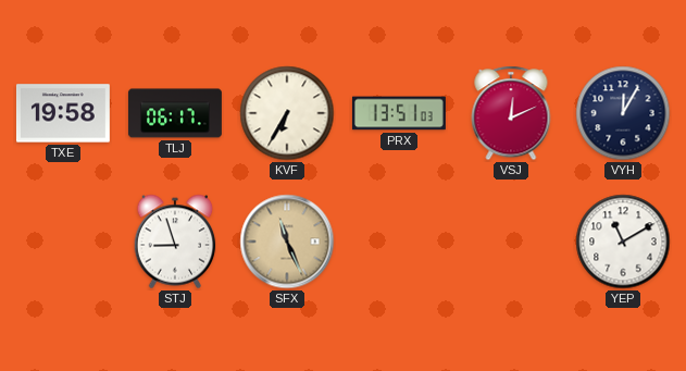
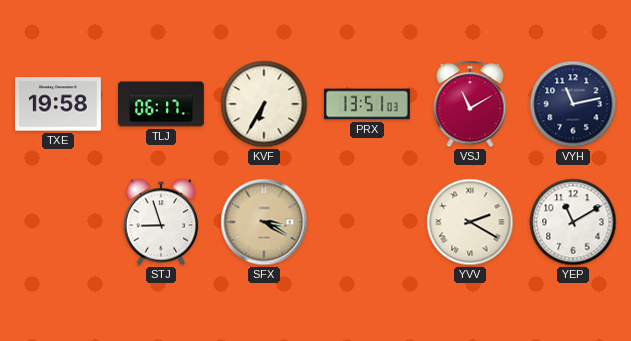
VSJ: 12:11 -> 11:10 (470, 104)
VYH: 12:05 -> 11:13 (573, 104)
SFX: 11:26 -> 3:20 (264, 222)
YVV: none -> 2:20 (470, 222)
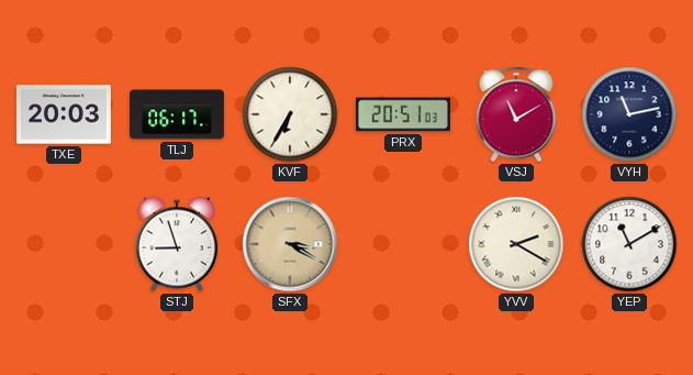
TXE: 19:58 -> 20:03 (64, 114)
PRX: 13:51 -> 20:51 (403, 114)
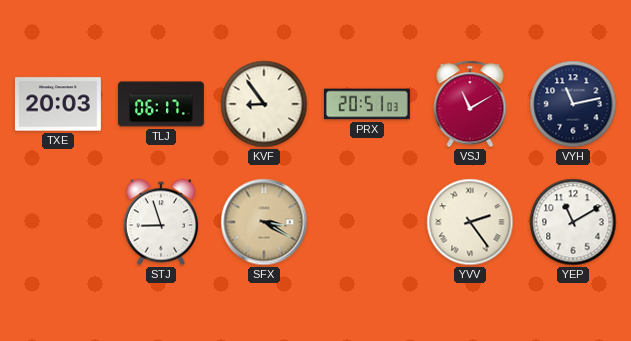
KVF: 6:35 -> 8:54 (264, 104)
YVV: 2:20 -> 2:24 (470, 222)
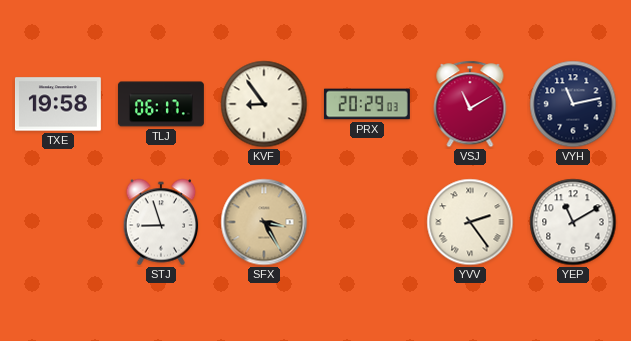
TXE: 20:03 -> 19:58 (58, 104)
PRX: 20:51 -> 20:29 (367, 104)
SFX: 3:20 -> 3:25 (264, 222)
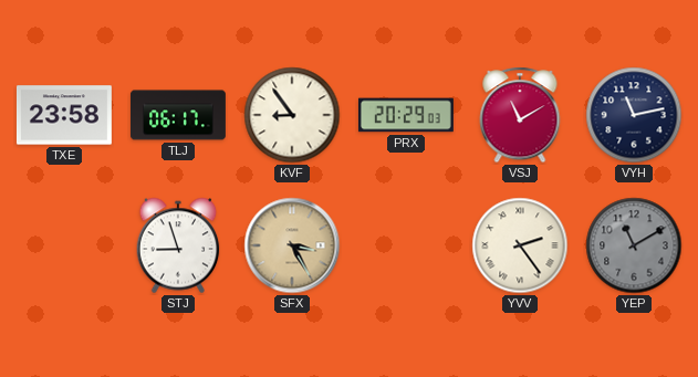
TXE: 19:58 -> 23:58 (64, 115)
YEP dial: white -> grey (634, 245)
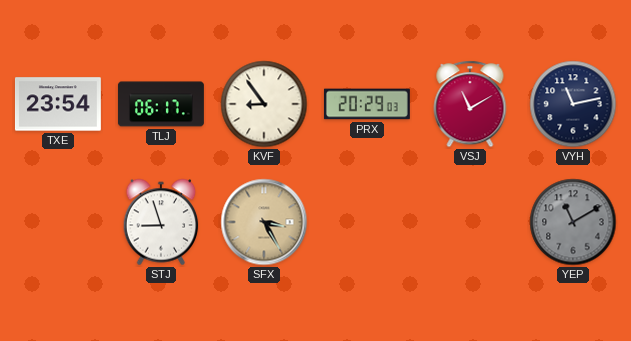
TXE: 23:58 -> 23:54 (58, 104)
YVV: 2:24 -> none (520, 245)
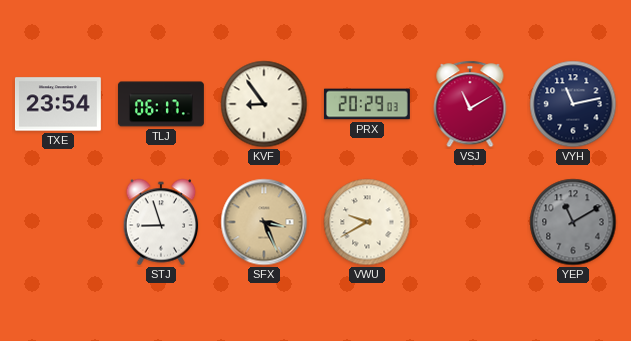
SFX: 3:25 -> 3:26 (264, 222)
VWU: none -> 9:40 (367, 222)
